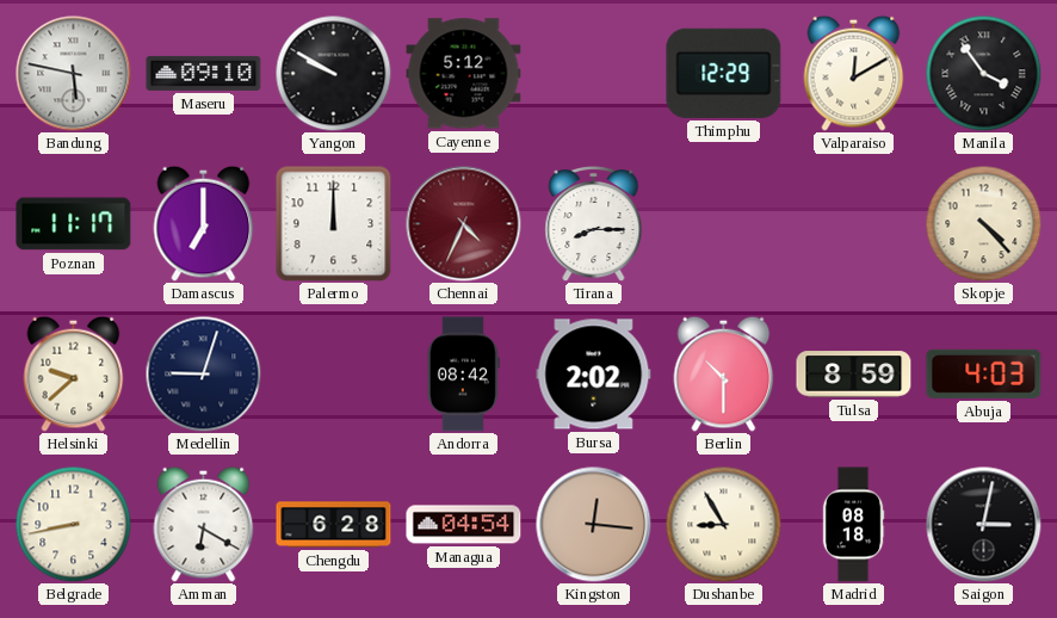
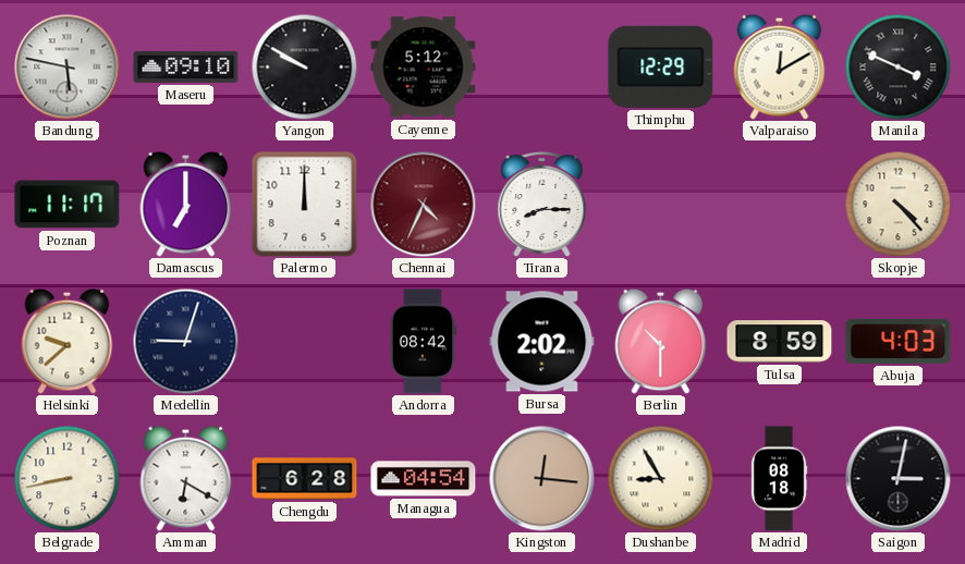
Manila: 3:54 -> 3:49 (897, 66)
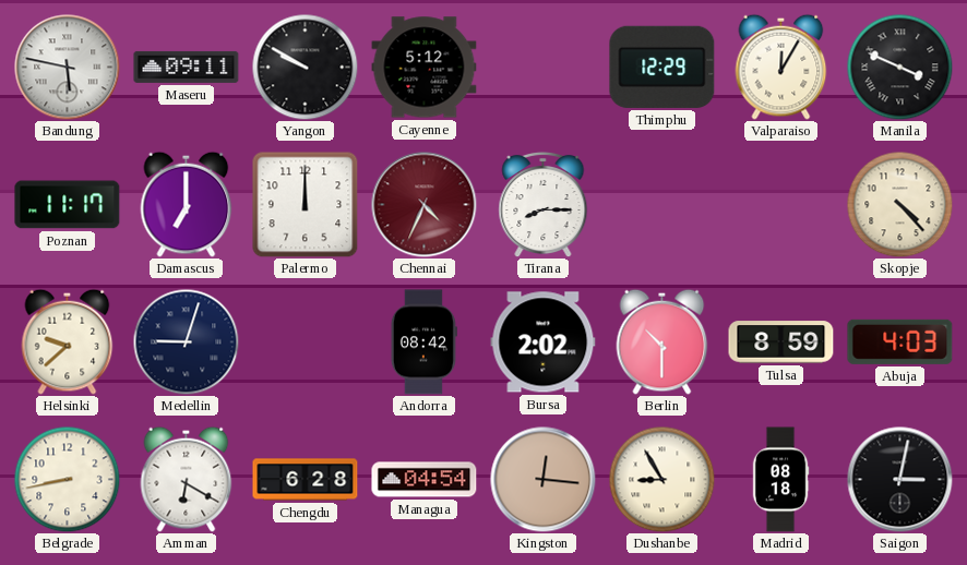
Maseru: 09:10 -> 09:11 (187, 67)
Valparaiso: 12:10 -> 12:05 (781, 67)
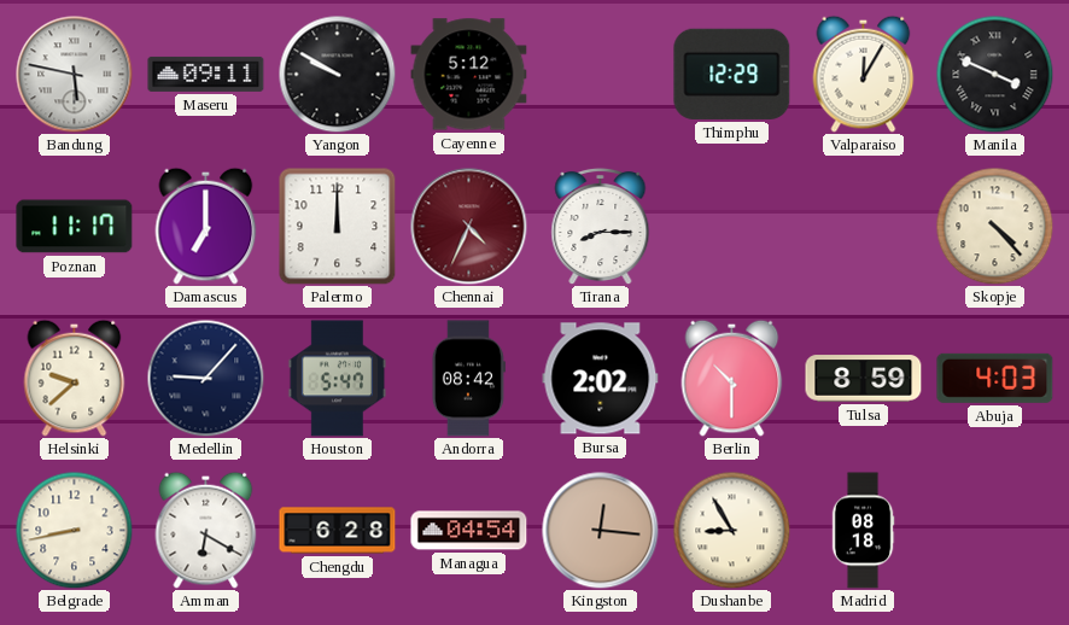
Medellin: 9:03 -> 9:07 (205, 378)
Houston: none -> 5:47 (338, 379)
Saigon: 3:02 -> none (900, 480)
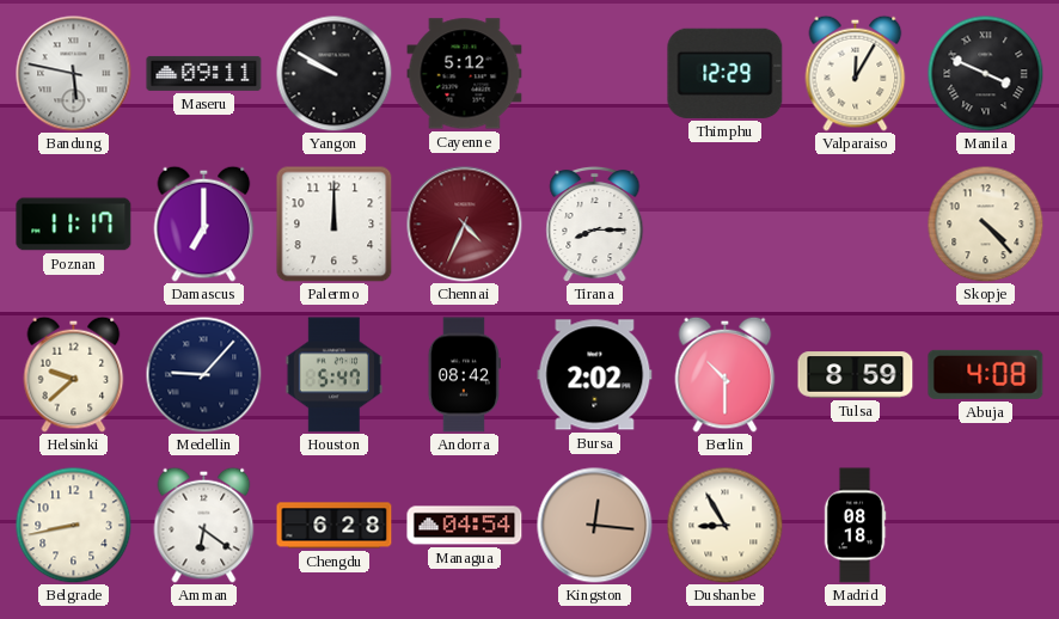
Abuja: 4:03 -> 4:08 (986, 374)
Amman: 6:20 -> 6:21 (204, 525)
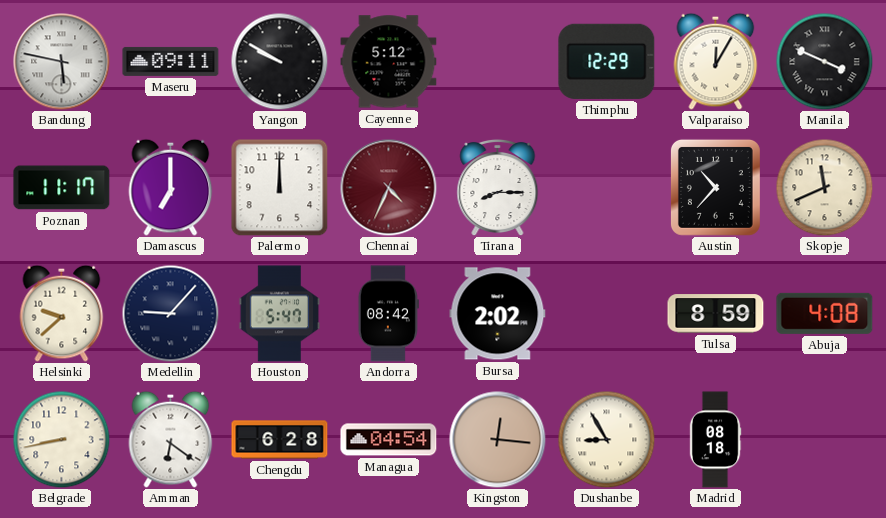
Austin: none -> 10:37 (715, 187)
Skopje: 4:23 -> 11:41 (824, 187)
Berlin: 10:30 -> none (726, 374)
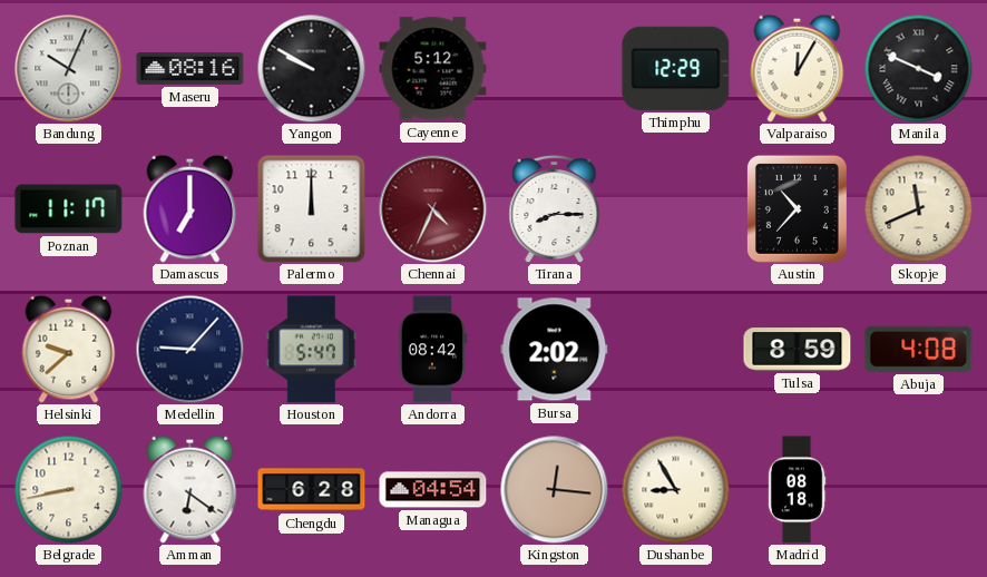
Bandung: 5:47 -> 10:04 (69, 69)
Maseru: 09:11 -> 08:16 (190, 68)
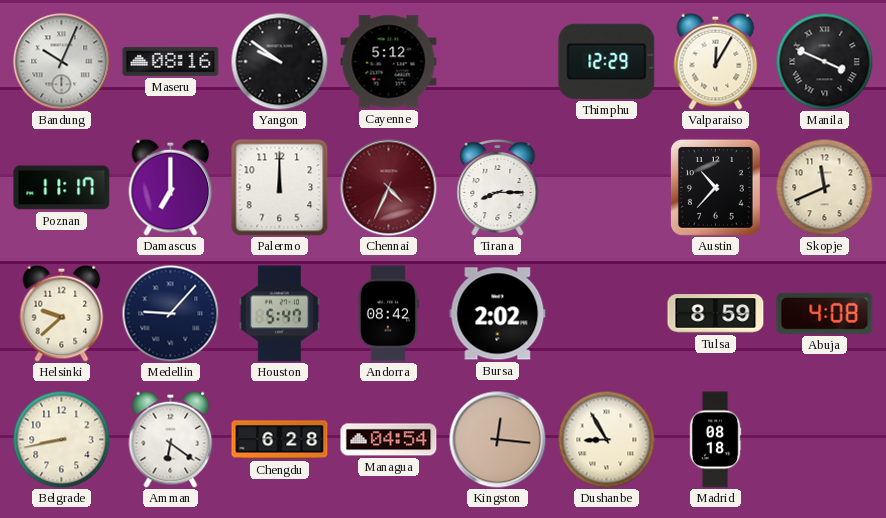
Yangon: 9:50 -> 9:51 (279, 61)
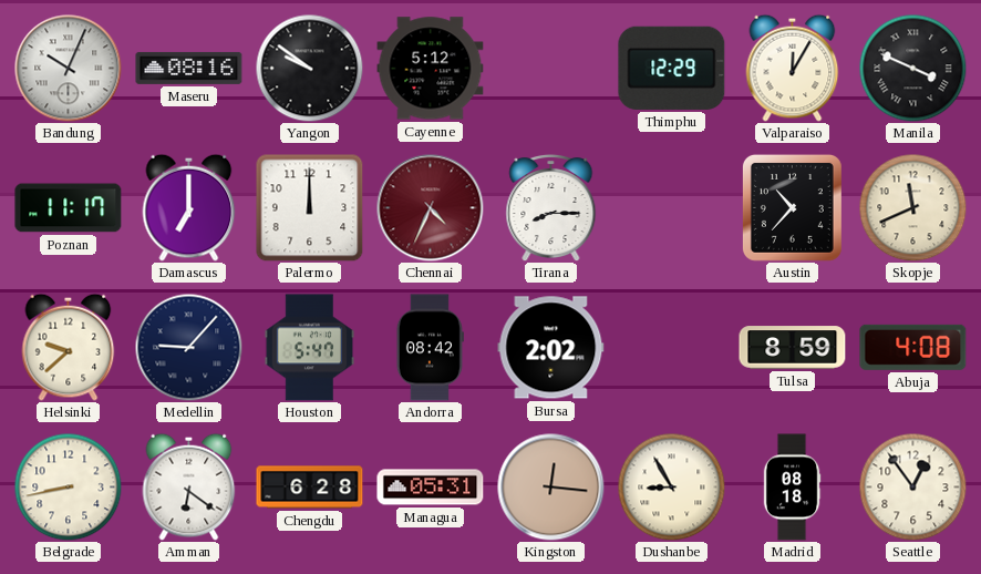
Managua: 04:54 -> 05:31 (431, 488)
Seattle: none -> 12:54 (912, 486)
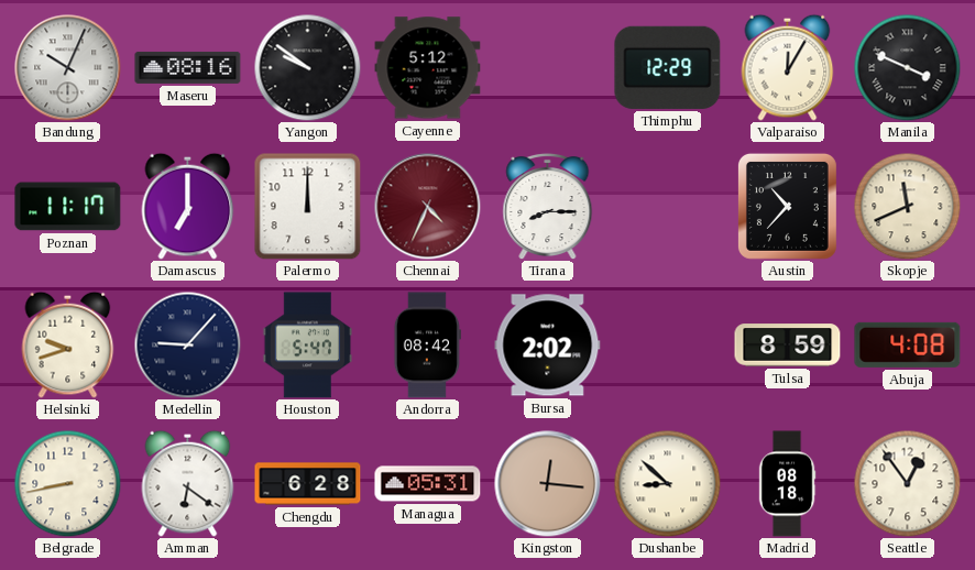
Helsinki: 9:38 -> 9:42 (68, 344)
Dushanbe: 8:55 -> 8:52 (667, 483)
